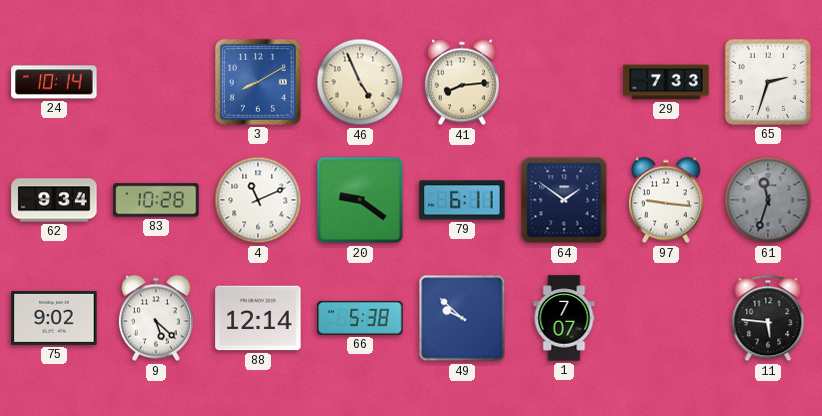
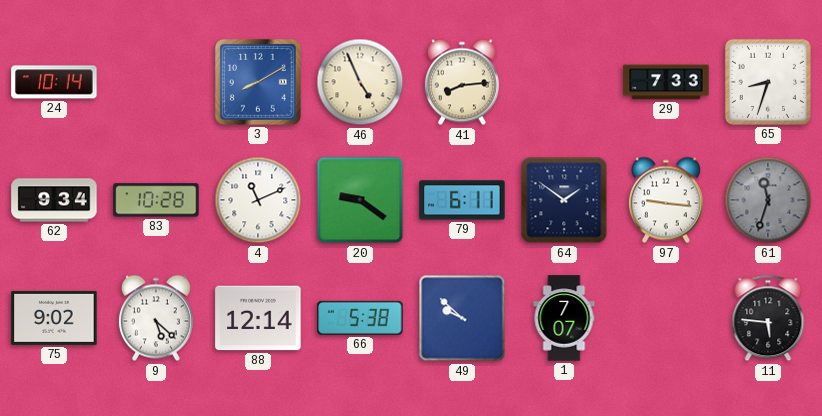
65: 2:33 -> 8:33 (768, 82)
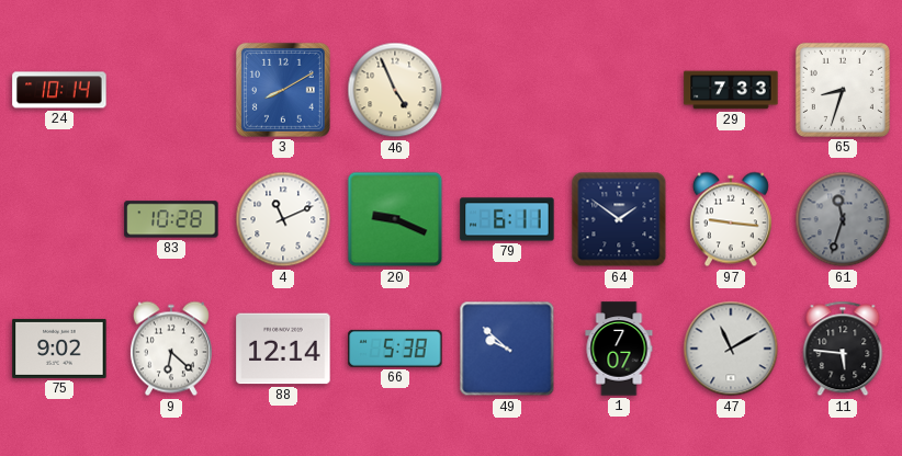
41: 8:14 -> none (462, 82)
62: 9:34 -> none (54, 200)
20: 9:21 -> 9:19 (395, 219)
9: 5:22 -> 6:22 (171, 349)
47: none -> 11:10 (731, 349)
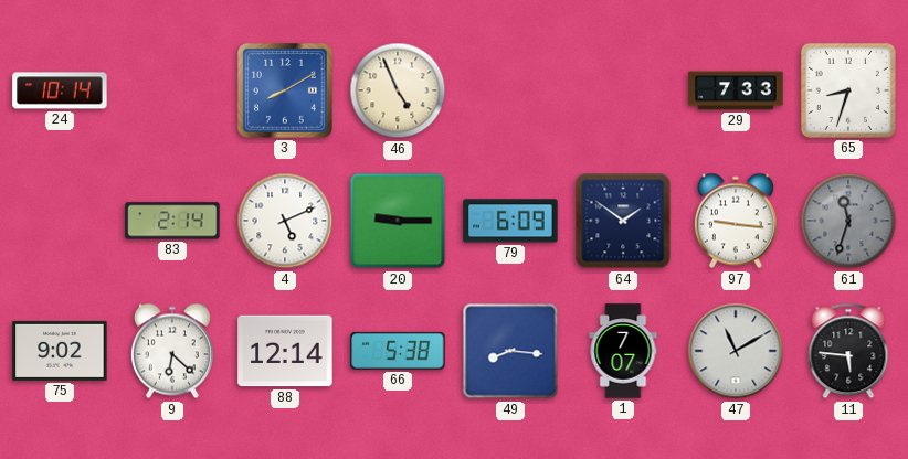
83: 10:28 -> 2:14 (172, 221)
4: 11:11 -> 5:11 (285, 221)
20: 9:19 -> 9:15 (398, 221)
79: 6:11 -> 6:09 (510, 221)
49: 9:52 -> 8:16 (510, 351)
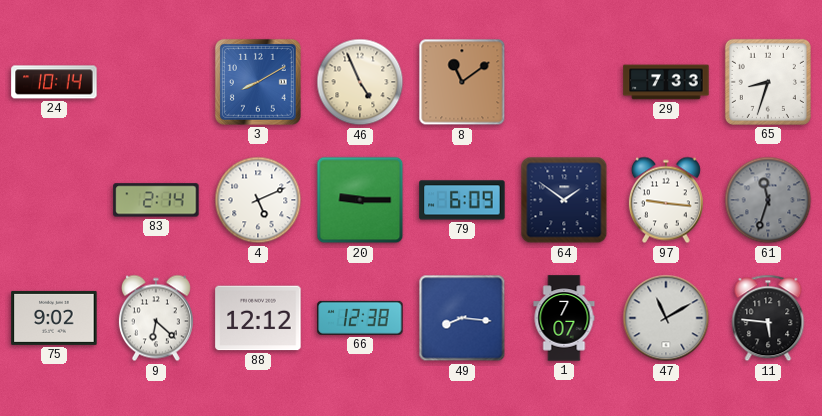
8: none -> 11:09 (462, 82)
88: 12:14 -> 12:12 (258, 318)
66: 5:38 -> 12:38 (360, 318)
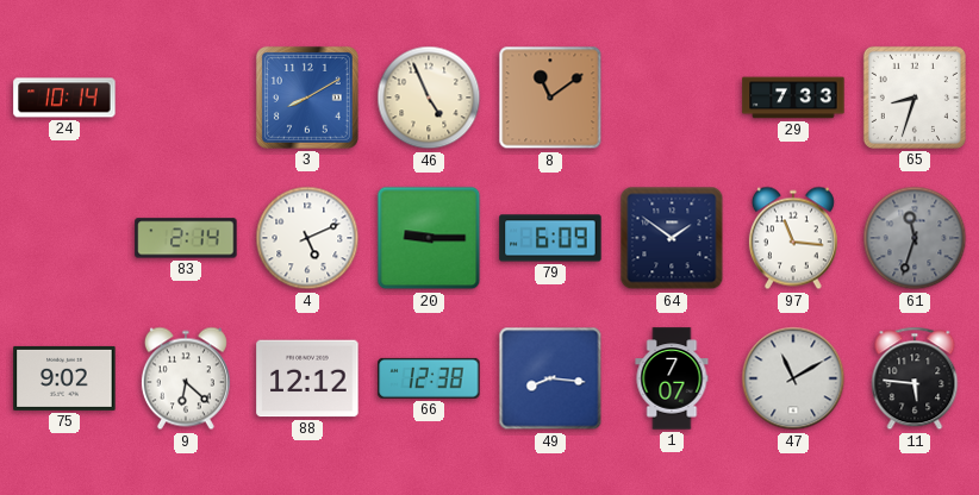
97: 9:16 -> 11:16 (793, 238)
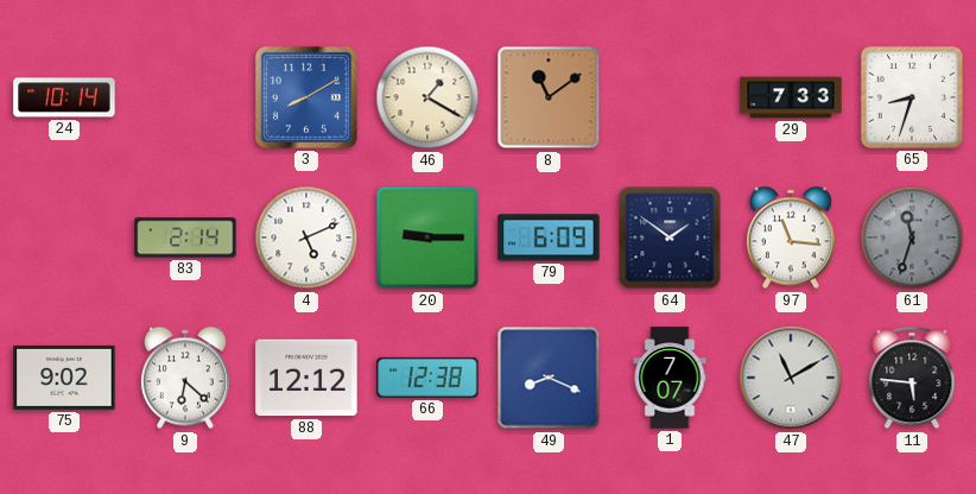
46: 4:56 -> 1:20 (427, 97)
49: 8:16 -> 8:19 (549, 378)
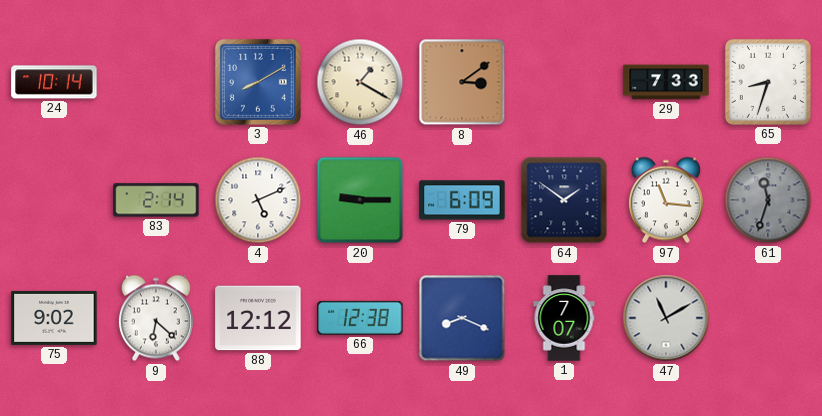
8: 11:09 -> 3:09 (462, 82)
11: 5:46 -> none (912, 378)
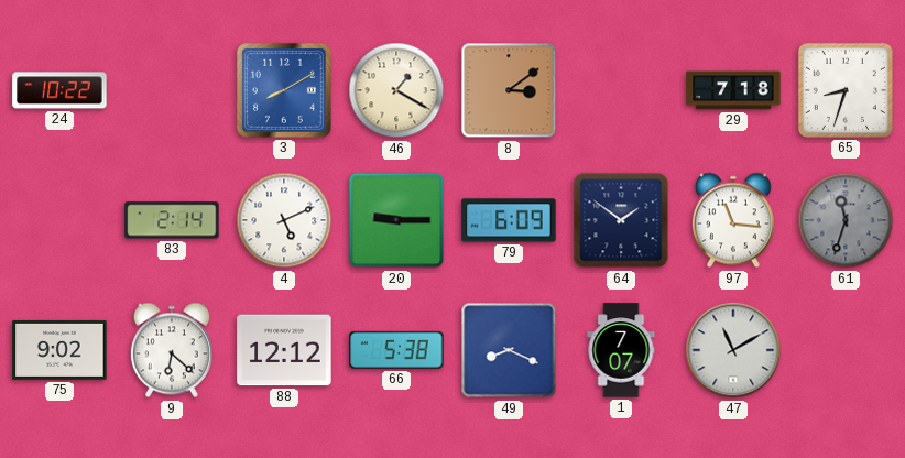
24: 10:14 -> 10:22 (59, 90)
29: 7:33 -> 7:18 (733, 90)
66: 12:38 -> 5:38 (396, 350)
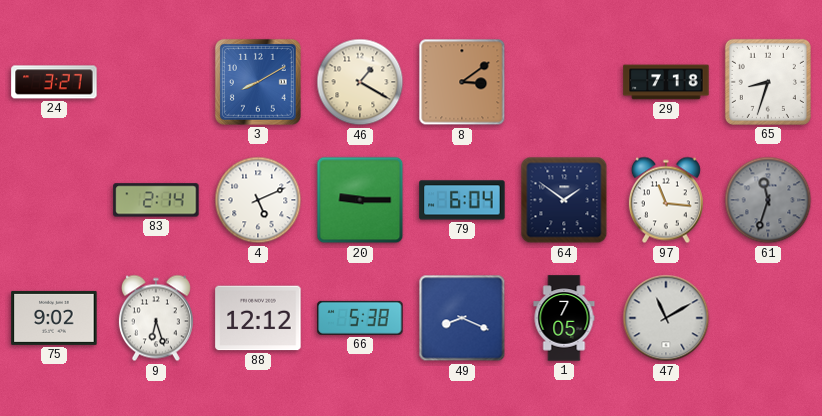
24: 10:22 -> 3:27 (54, 82)
79: 6:09 -> 6:04 (462, 200)
9: 6:22 -> 6:27 (156, 318)
1: 7:07 -> 7:05 (564, 318)
